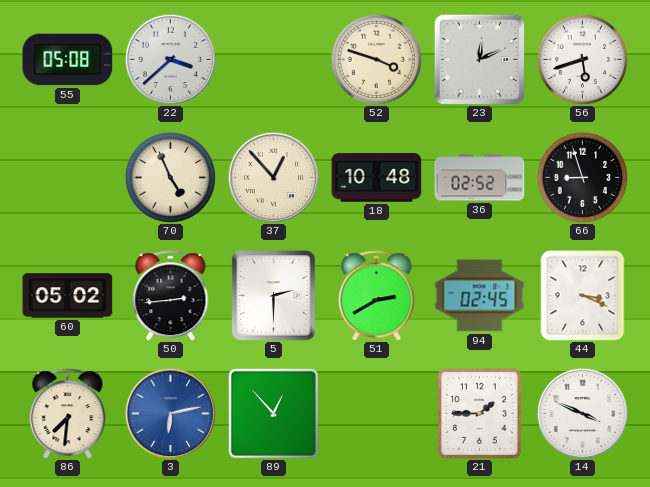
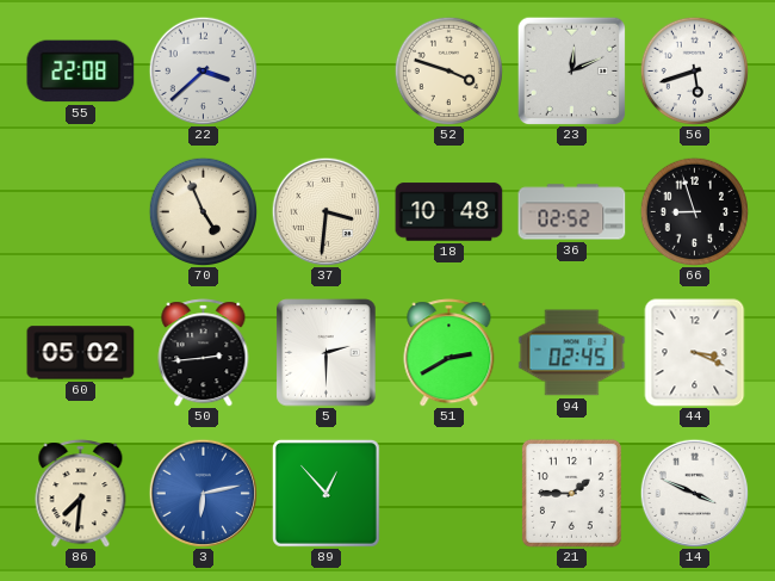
55: 05:08 -> 22:08 (81, 72)
37: 12:53 -> 3:31 (325, 211)
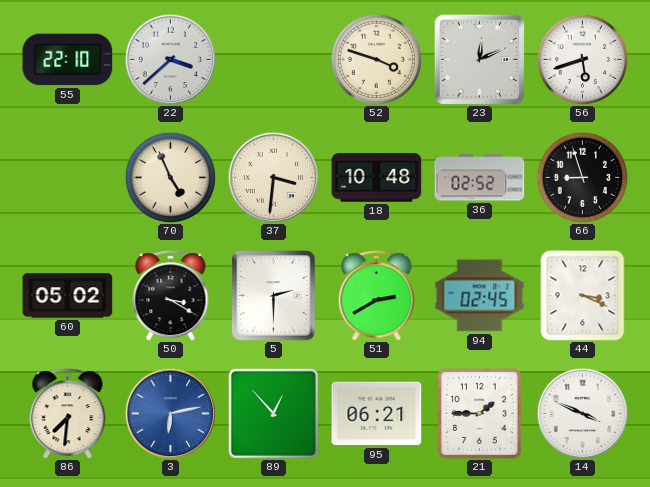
55: 22:08 -> 22:10 (68, 60)
50: 2:44 -> 3:20 (171, 296)
95: none -> 06:21 (377, 414)
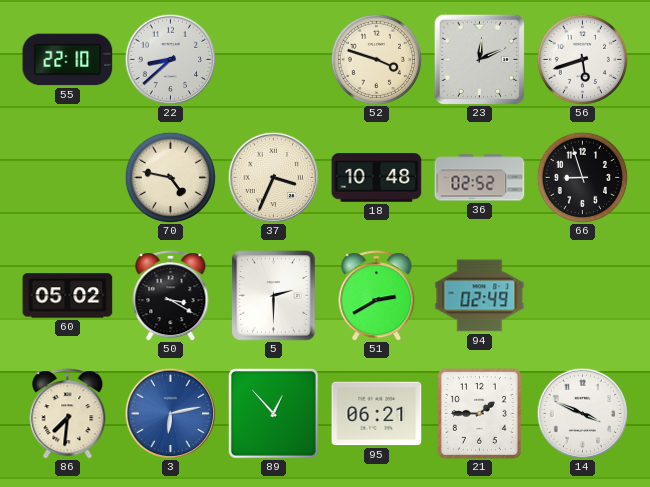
22: 3:38 -> 8:38 (170, 59)
70: 4:56 -> 4:47 (170, 177)
37: 3:31 -> 3:34 (273, 177)
94: 02:45 -> 02:49 (480, 296)
44: 3:19 -> none (583, 296)
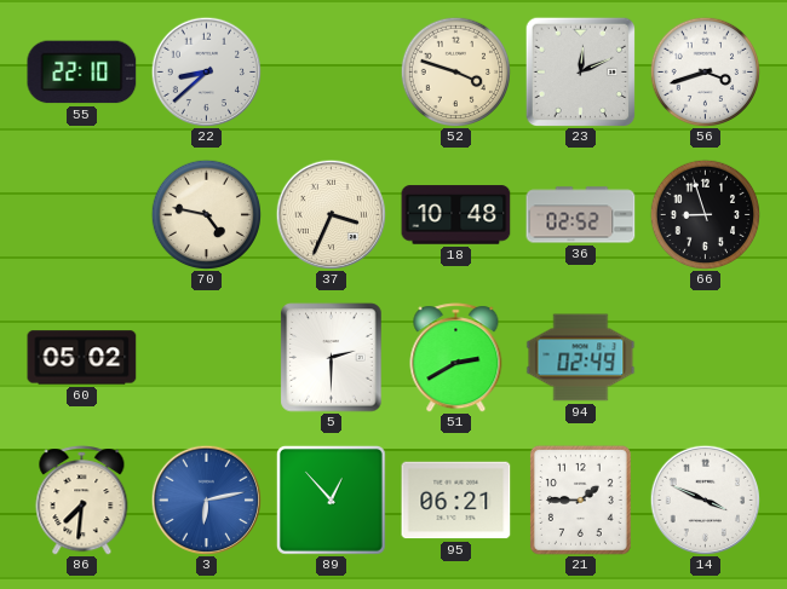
56: 5:42 -> 3:42 (705, 71)
50: 3:20 -> none (171, 296)
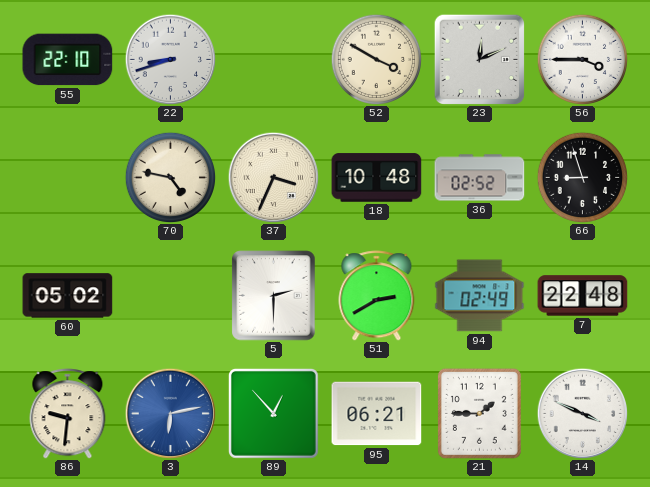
22: 8:38 -> 8:42 (170, 59)
52: 3:48 -> 3:50 (376, 59)
56: 3:42 -> 3:45 (582, 59)
7: none -> 22:48 (583, 296)
86: 7:31 -> 9:31 (68, 414)
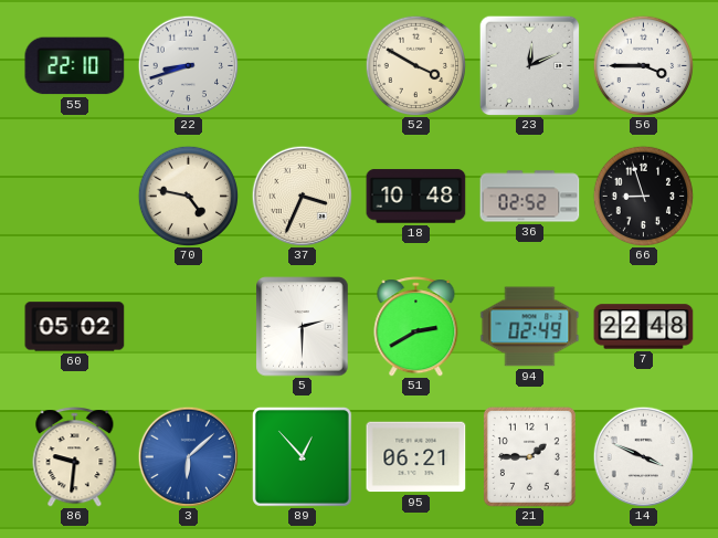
3: 6:13 -> 6:08 (188, 456)
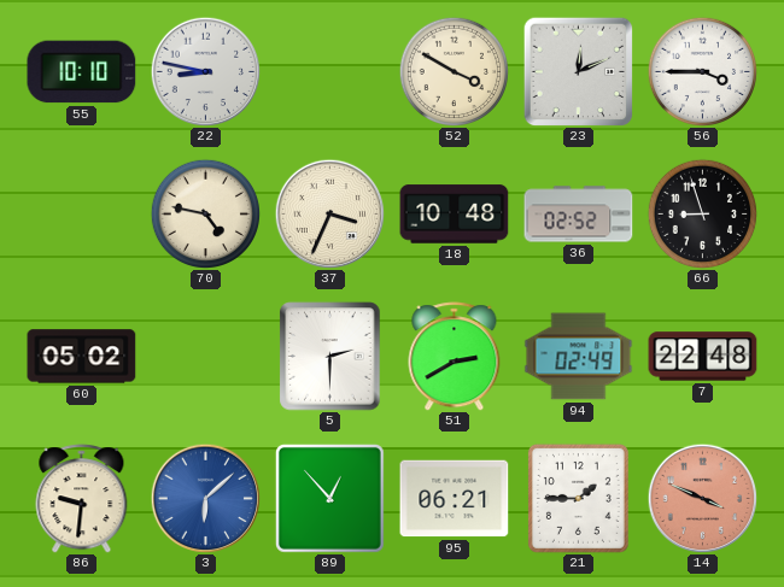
55: 22:10 -> 10:10 (82, 72)
22: 8:42 -> 8:47 (205, 71)
14 dial: white -> salmon (702, 498)
